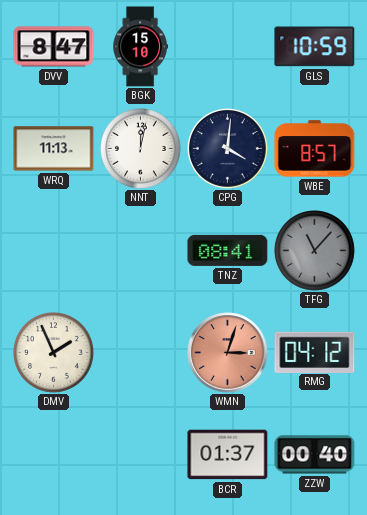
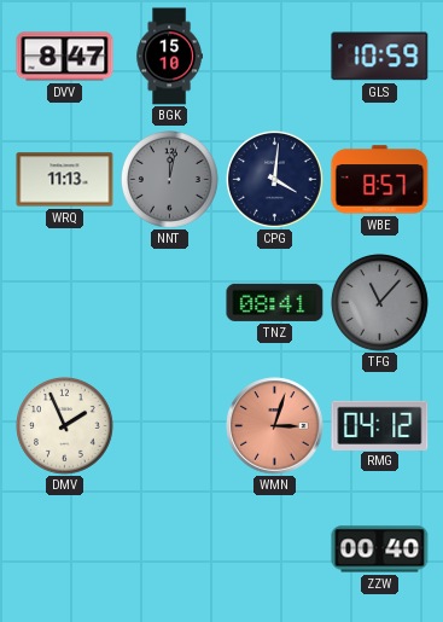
NNT dial: white -> grey (170, 180)
BCR: 01:37 -> none (228, 455)
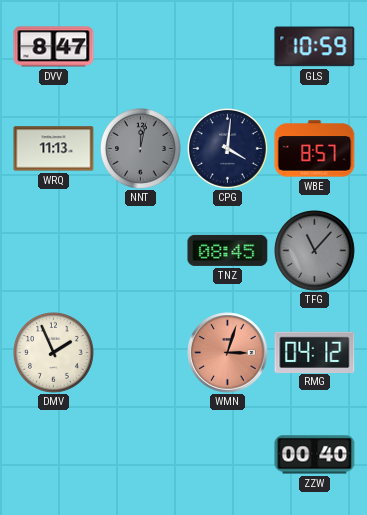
BGK: 15:10 -> none (169, 57)
TNZ: 08:41 -> 08:45 (228, 250)
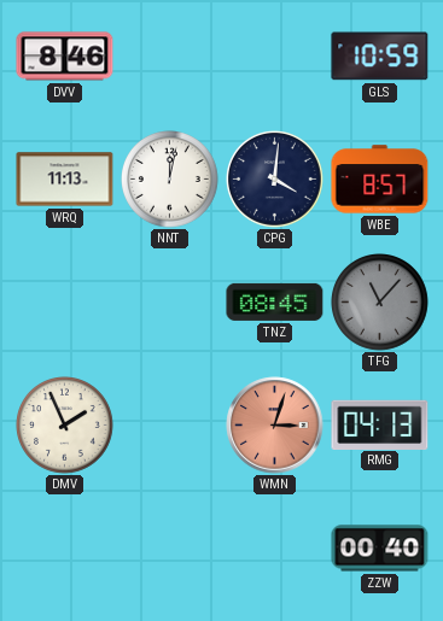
DVV: 8:47 -> 8:46 (65, 57)
NNT dial: grey -> white (170, 180)
RMG: 04:12 -> 04:13 (380, 424)
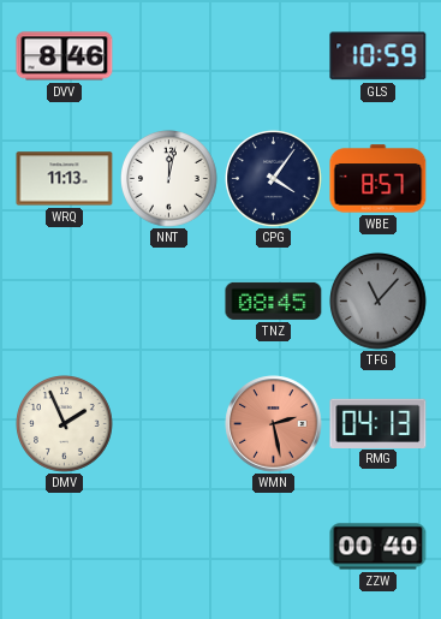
CPG: 4:01 -> 4:06 (274, 179)
WMN: 3:03 -> 2:28 (274, 424)
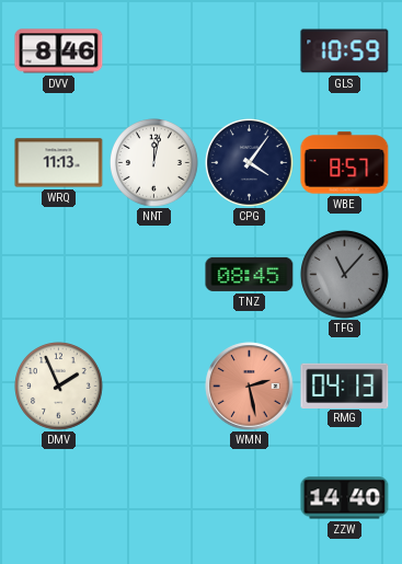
ZZW: 00:40 -> 14:40 (345, 498)
